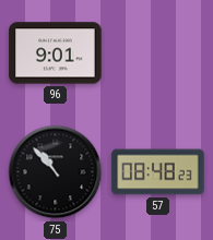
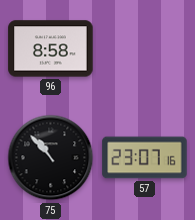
96: 9:01 -> 8:58 (51, 49)
57: 08:48 -> 23:07 (145, 158)
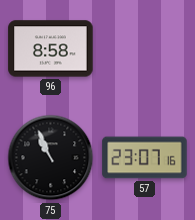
75: 10:53 -> 10:56 (51, 158)
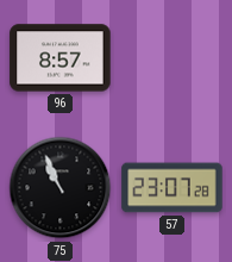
96: 8:58 -> 8:57 (61, 58)
57: 23:07:16 -> 23:07:28 (173, 188)
